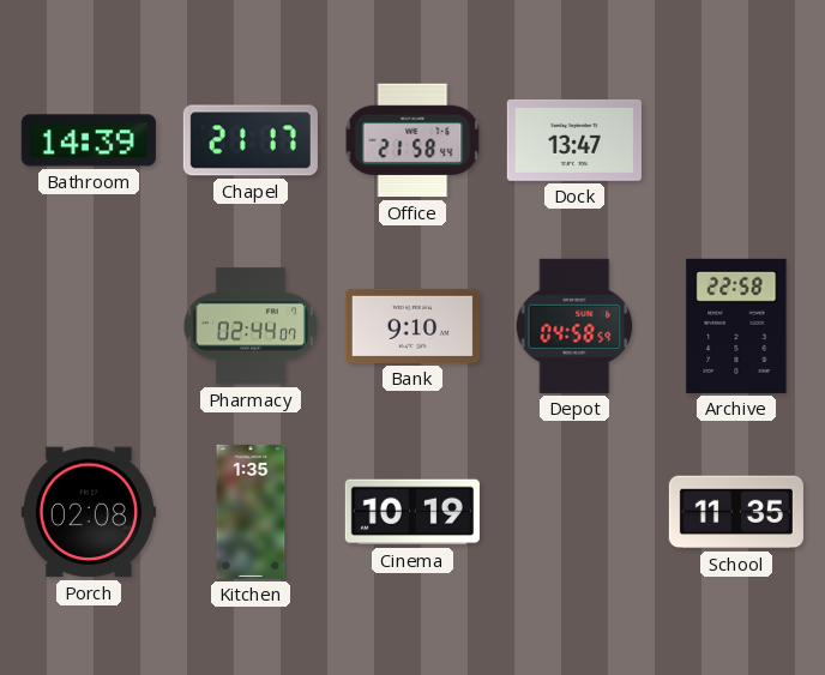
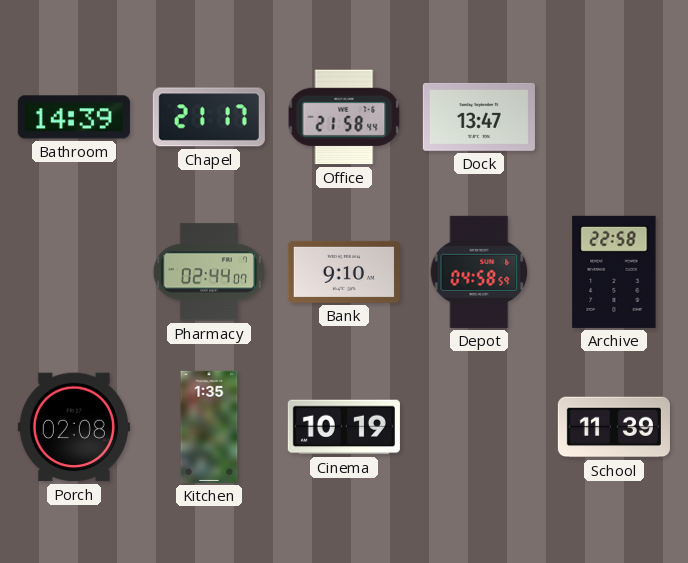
School: 11:35 -> 11:39 (614, 427)
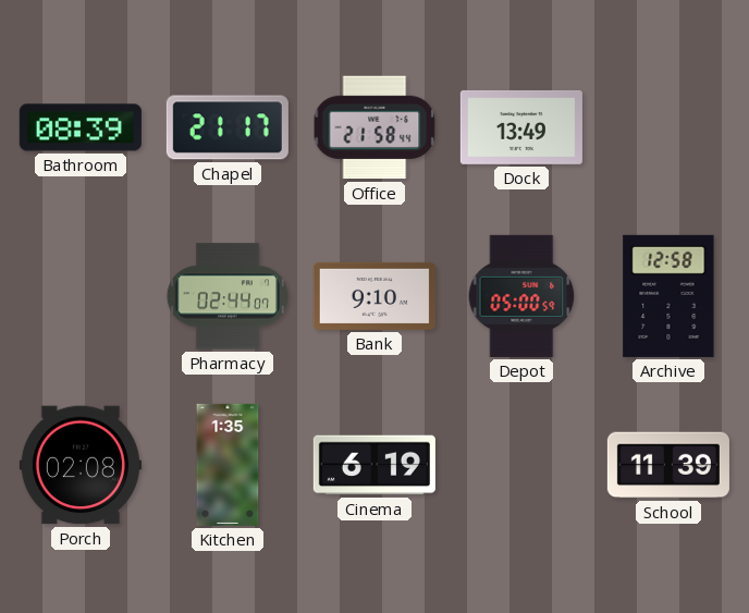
Bathroom: 14:39 -> 08:39 (81, 127)
Dock: 13:47 -> 13:49 (521, 127)
Depot: 04:58 -> 05:00 (521, 296)
Archive: 22:58 -> 12:58 (668, 296)
Cinema: 10:19 -> 6:19 (374, 465)
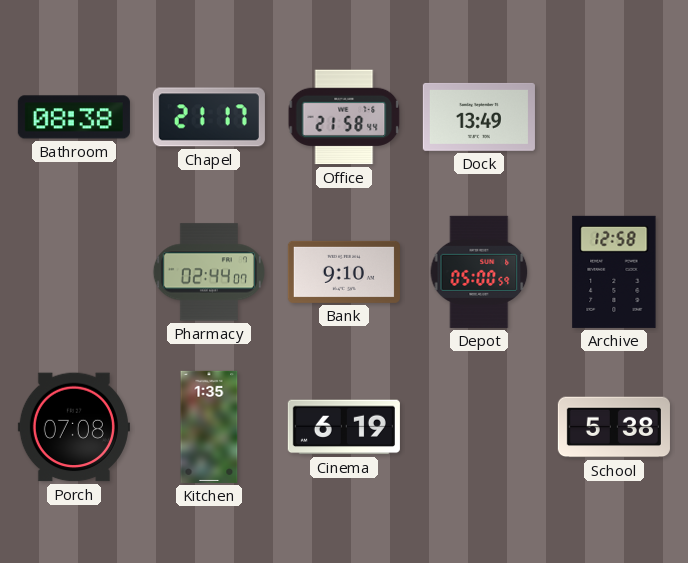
Bathroom: 08:39 -> 08:38 (74, 117)
Porch: 02:08 -> 07:08 (74, 427)
School: 11:39 -> 5:38 (614, 427)
